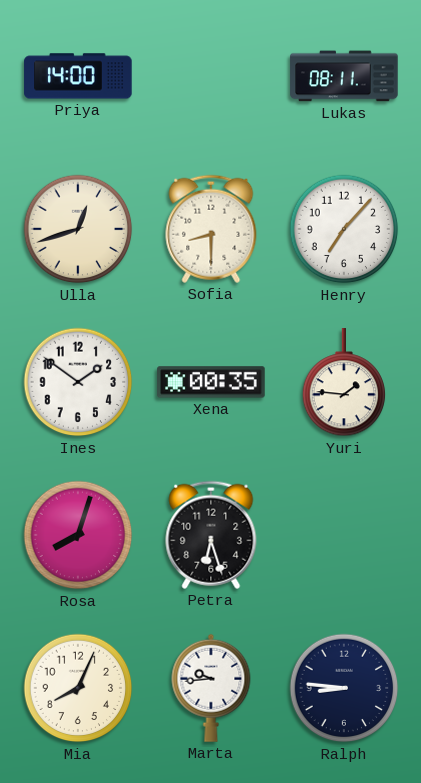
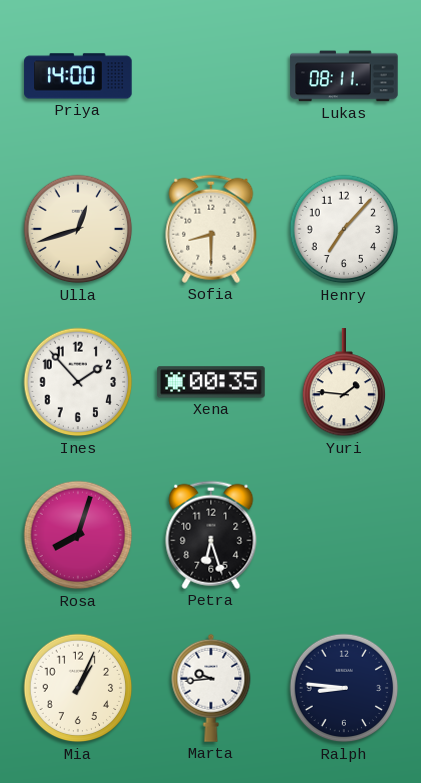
Ines: 1:51 -> 1:53 (78, 382)
Mia: 8:04 -> 1:04 (78, 688)
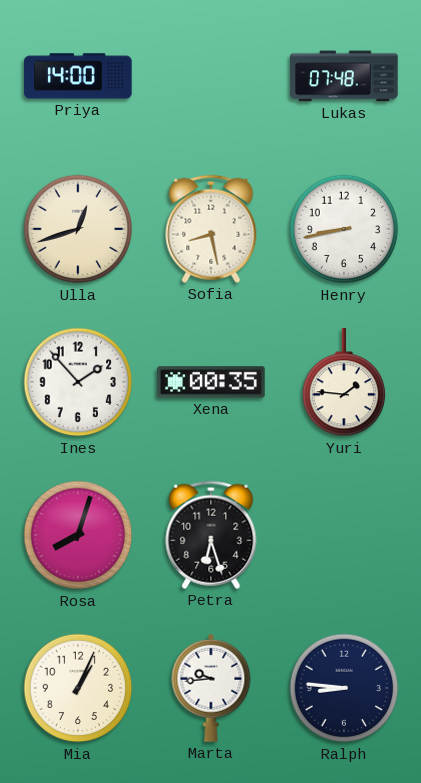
Lukas: 08:11 -> 07:48 (344, 76)
Sofia: 8:30 -> 8:28 (211, 229)
Henry: 7:07 -> 8:43 (344, 229)
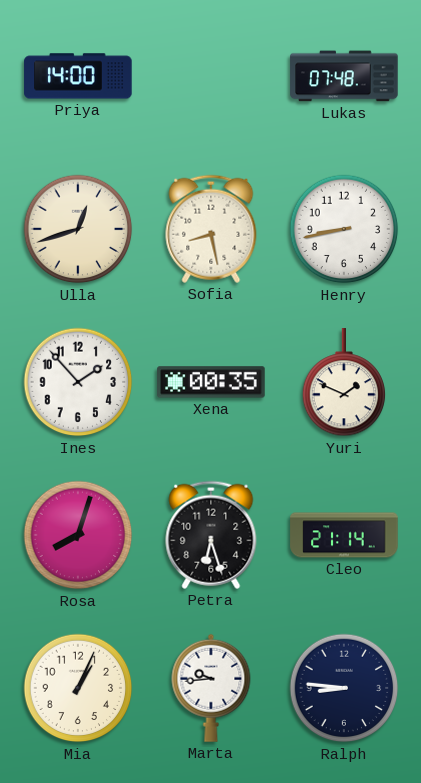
Yuri: 1:46 -> 1:49 (344, 383)
Cleo: none -> 21:14 (344, 535)
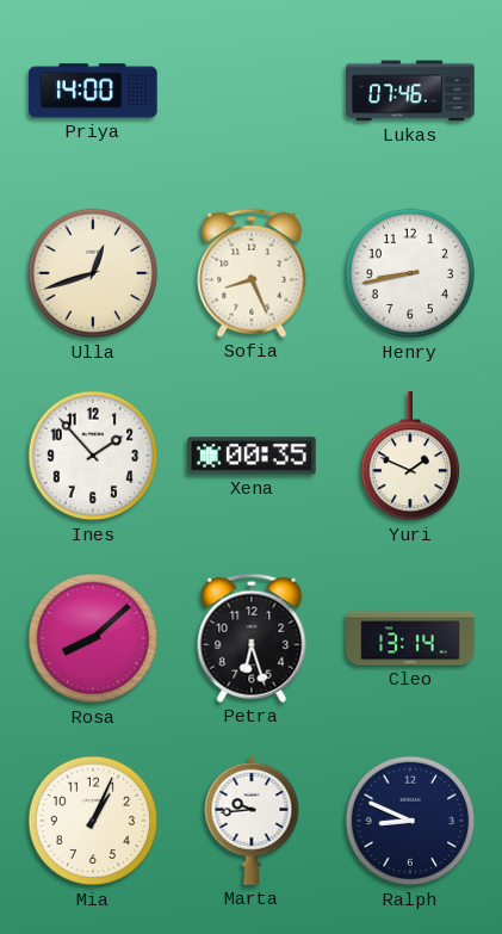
Lukas: 07:48 -> 07:46 (410, 91)
Sofia: 8:28 -> 8:26 (252, 273)
Rosa: 8:03 -> 8:08 (93, 638)
Cleo: 21:14 -> 13:14 (410, 638)
Ralph: 8:46 -> 8:49 (410, 821)
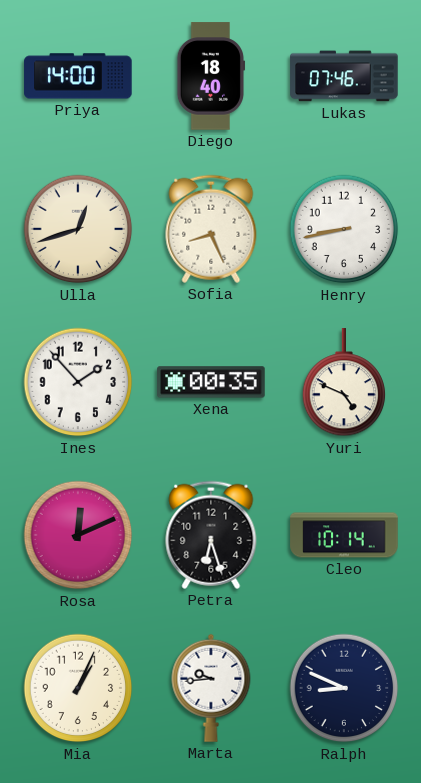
Diego: none -> 18:40 (211, 76)
Yuri: 1:49 -> 4:49 (344, 383)
Rosa: 8:08 -> 12:11 (78, 535)
Cleo: 13:14 -> 10:14 (344, 535)
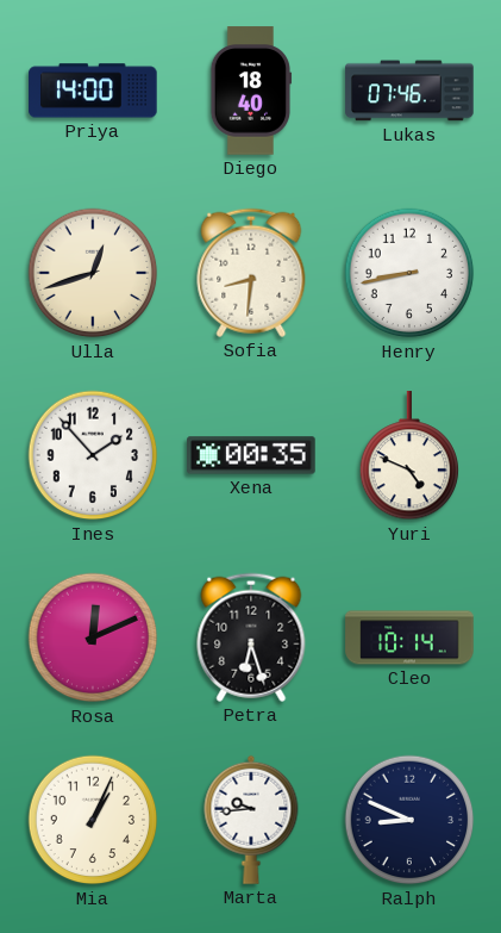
Sofia: 8:26 -> 8:31 (251, 273)
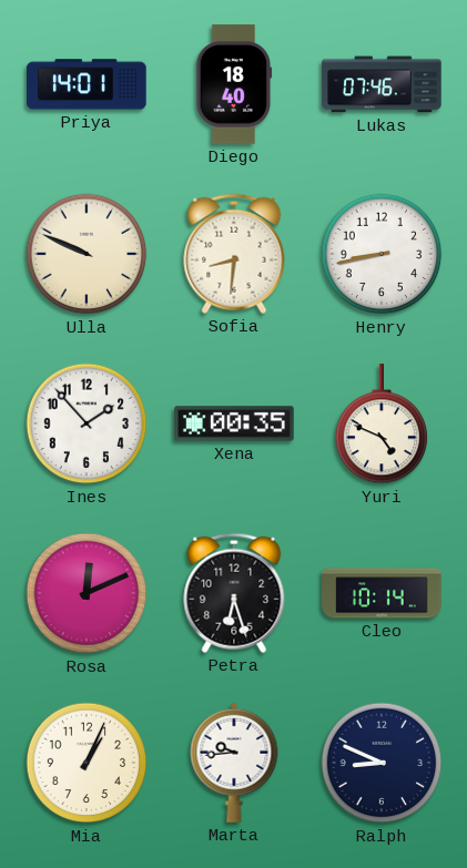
Priya: 14:00 -> 14:01 (87, 84)
Ulla: 12:42 -> 9:49 (87, 254)
